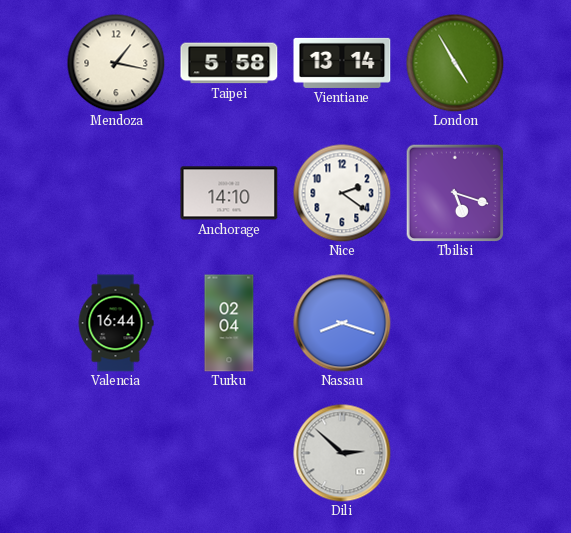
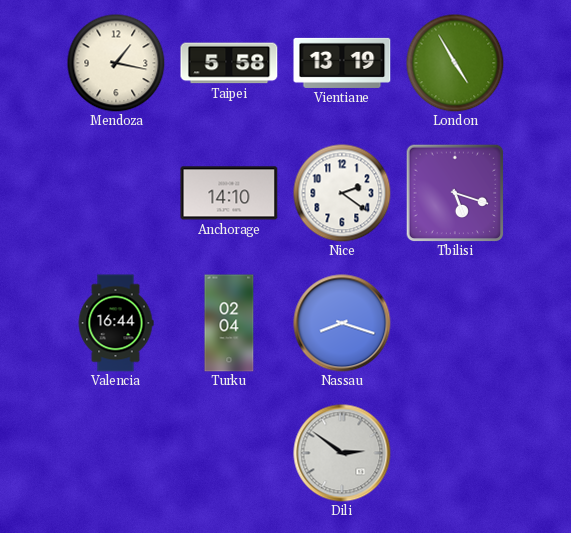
Vientiane: 13:14 -> 13:19 (342, 63)
Dili: 2:52 -> 2:51 (342, 453)
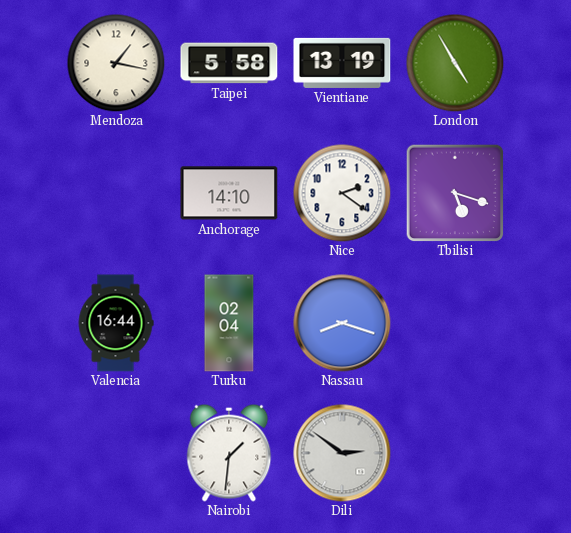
Nairobi: none -> 1:31 (229, 453)
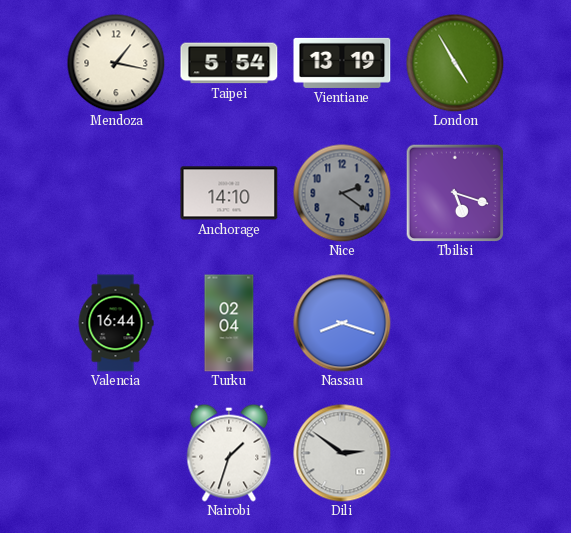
Taipei: 5:58 -> 5:54 (229, 63)
Nice dial: white -> grey (342, 193)
Nairobi: 1:31 -> 1:33 (229, 453)
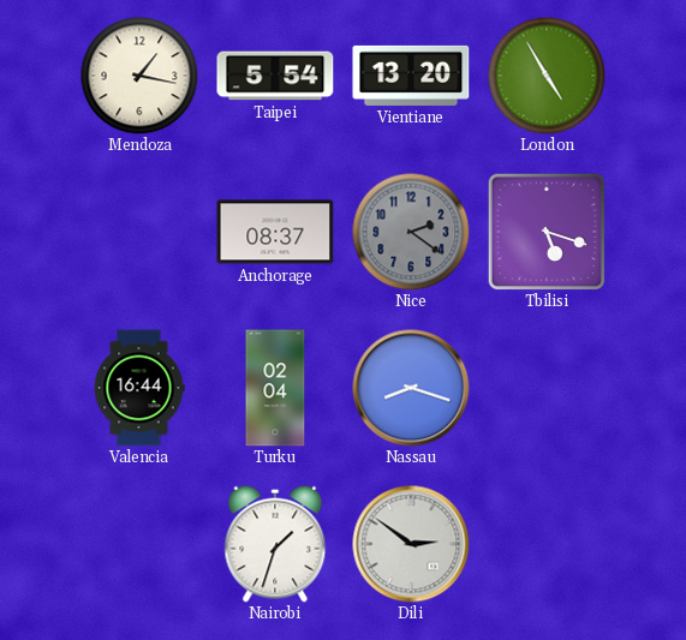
Vientiane: 13:19 -> 13:20 (411, 76)
Anchorage: 14:10 -> 08:37 (275, 232)
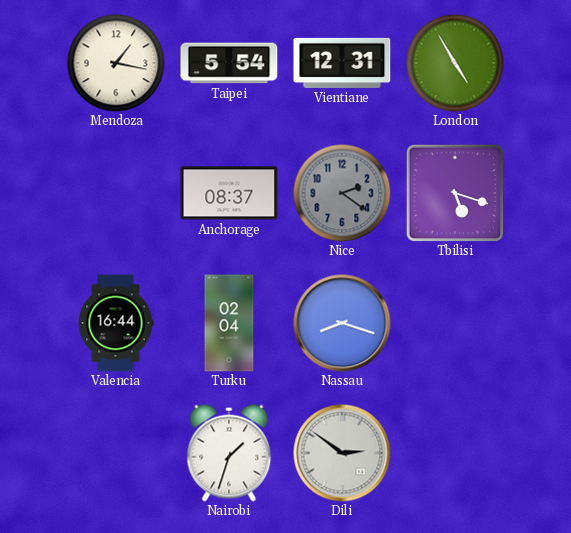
Vientiane: 13:20 -> 12:31 (342, 63)
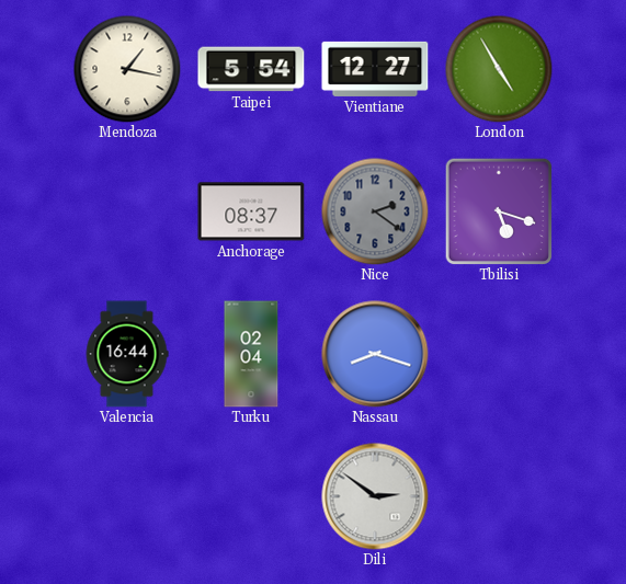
Vientiane: 12:31 -> 12:27 (375, 69)
Nairobi: 1:33 -> none (229, 453)
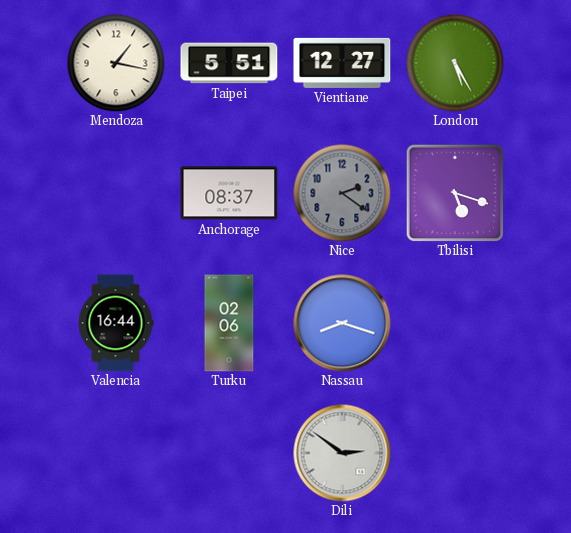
Taipei: 5:54 -> 5:51 (229, 63)
London: 4:55 -> 5:25 (455, 63)
Turku: 02:04 -> 02:06 (229, 323)
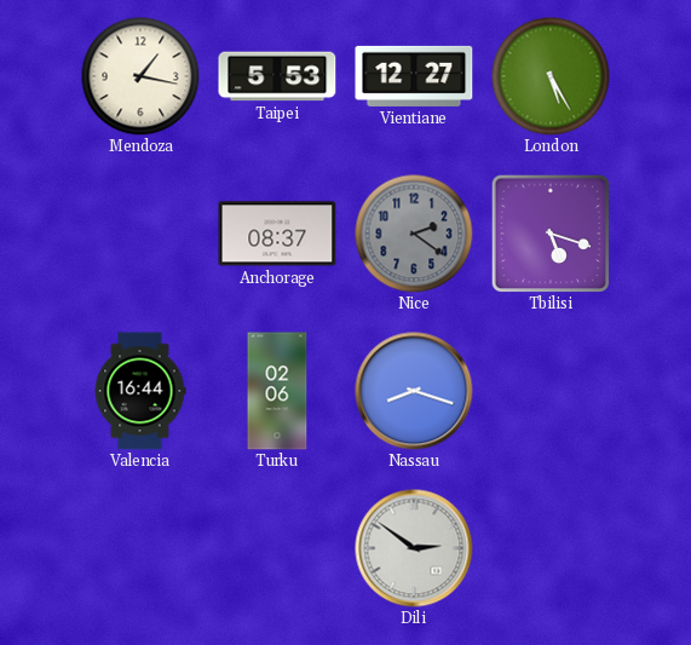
Taipei: 5:51 -> 5:53 (277, 76)
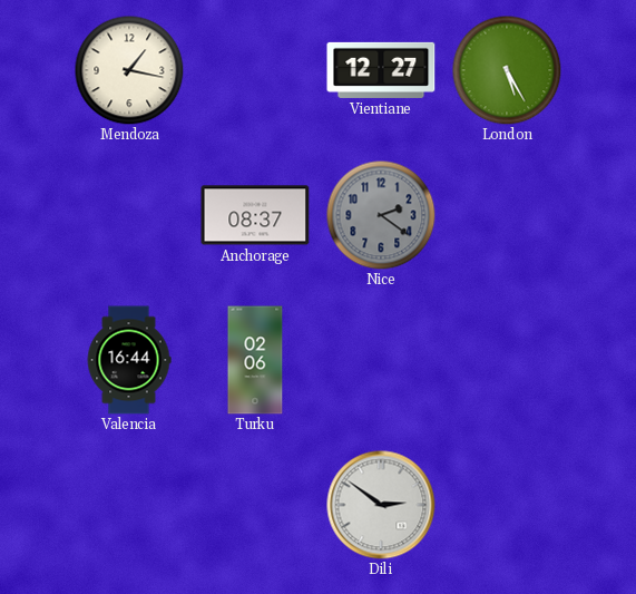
Taipei: 5:53 -> none (277, 76)
Tbilisi: 5:18 -> none (551, 234)
Nassau: 8:18 -> none (414, 391)
